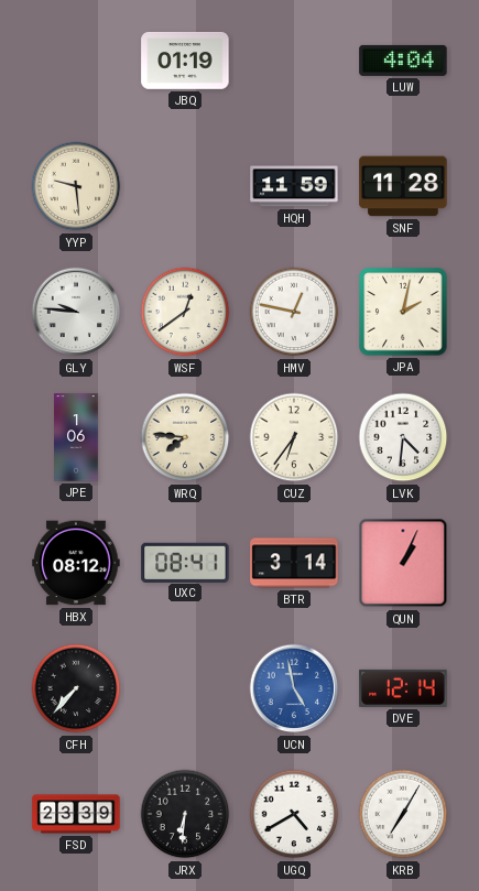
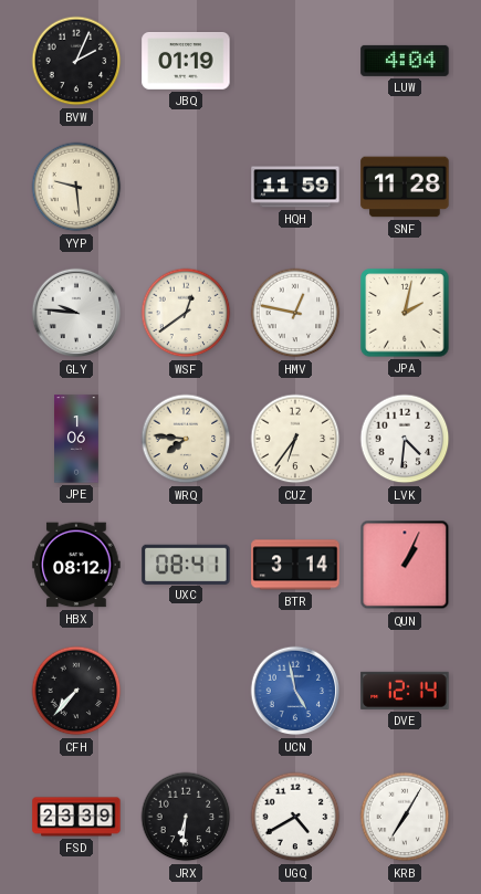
BVW: none -> 2:04 (76, 61)
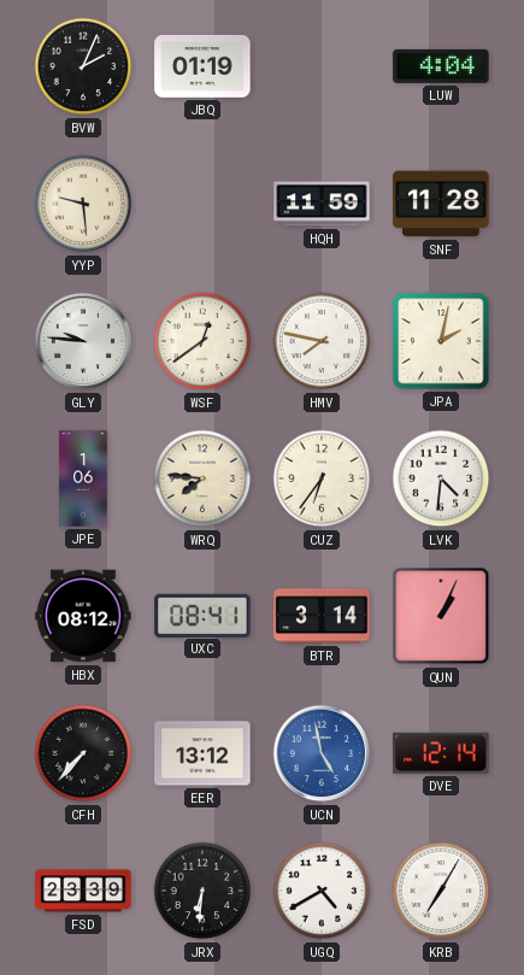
HMV: 12:47 -> 7:47 (322, 341)
EER: none -> 13:12 (202, 753)
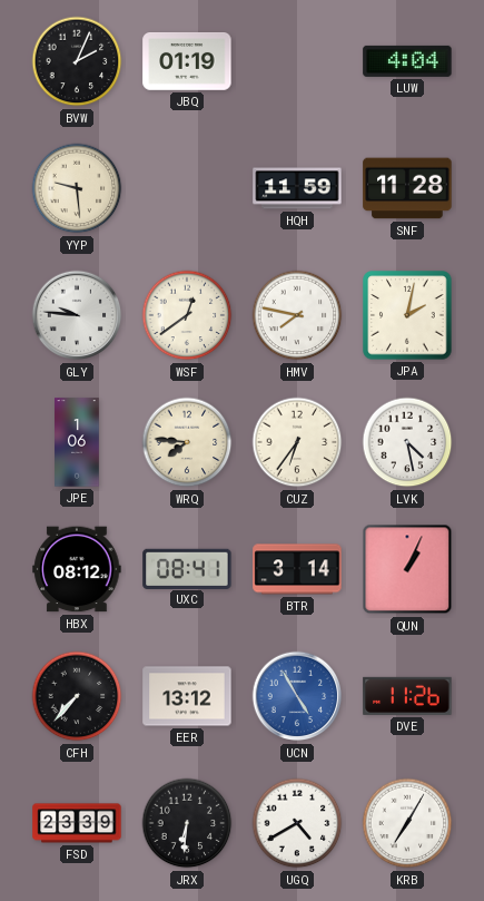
LVK: 4:31 -> 4:28 (407, 442)
UCN: 4:58 -> 4:55 (297, 696)
DVE: 12:14 -> 11:26 (407, 696)
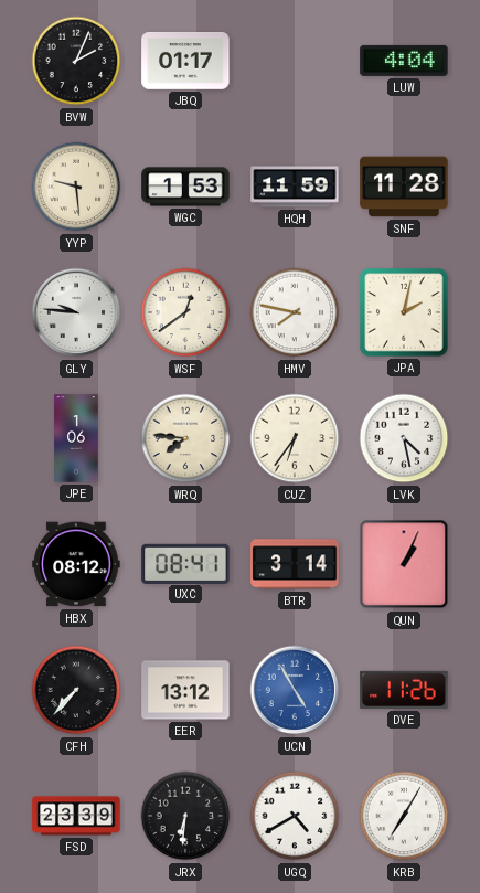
JBQ: 01:19 -> 01:17 (185, 62)
WGC: none -> 1:53 (185, 187)
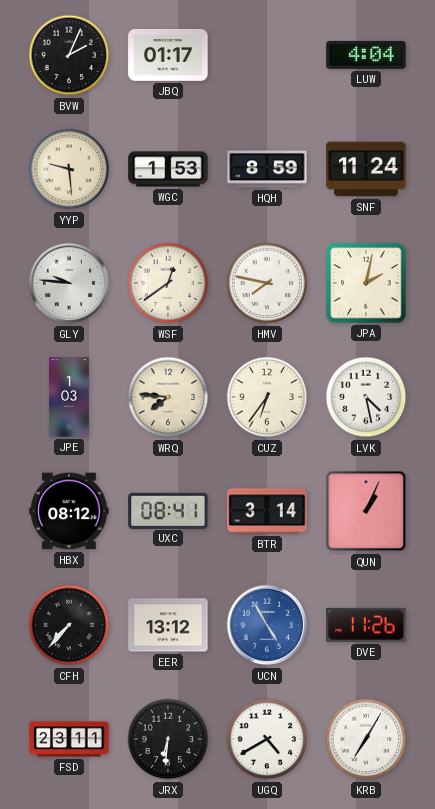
HQH: 11:59 -> 8:59 (267, 169)
SNF: 11:28 -> 11:24 (366, 169)
JPE: 1:06 -> 1:03 (69, 397)
FSD: 23:39 -> 23:11 (69, 739)
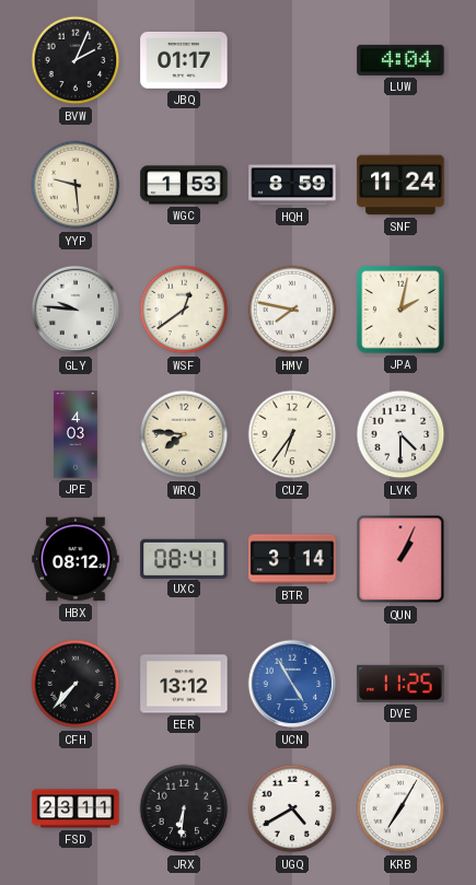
JPE: 1:03 -> 4:03 (76, 434)
LVK: 4:28 -> 4:30 (400, 434)
DVE: 11:26 -> 11:25 (400, 684)
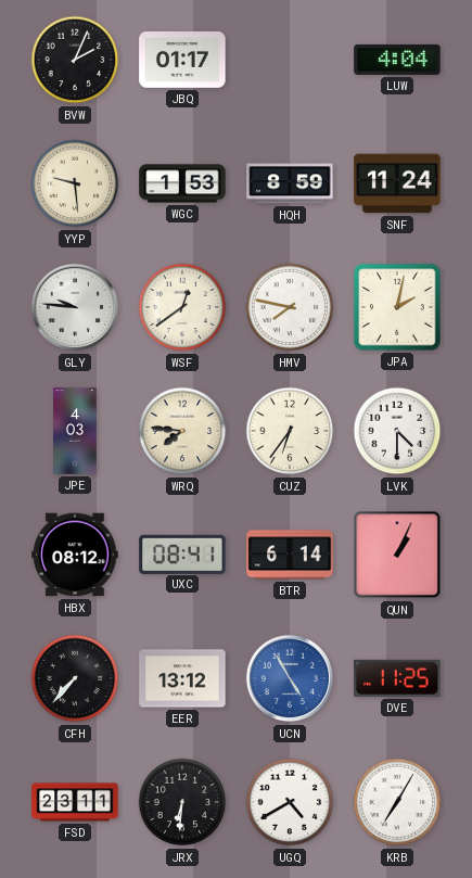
BTR: 3:14 -> 6:14 (290, 555)
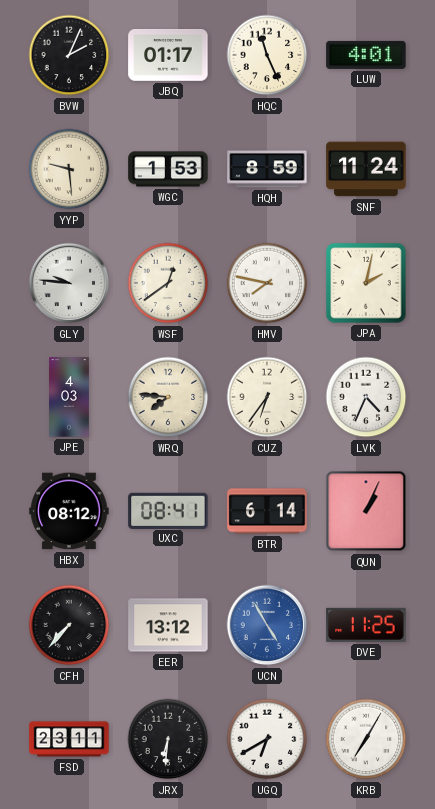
HQC: none -> 11:26 (267, 55)
LUW: 4:04 -> 4:01 (366, 55)
LVK: 4:30 -> 4:34 (366, 397)
UGQ: 4:40 -> 6:40 (267, 739)
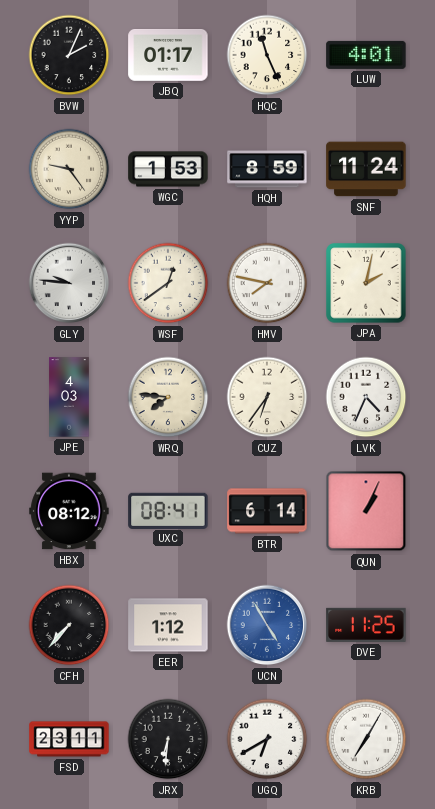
YYP: 9:29 -> 9:24 (69, 169)
EER: 13:12 -> 1:12 (168, 625)
